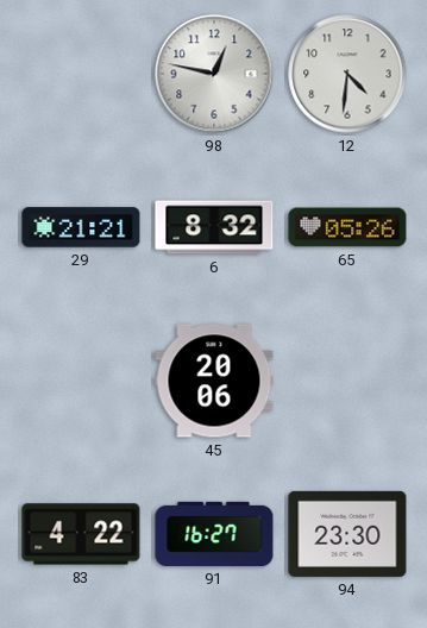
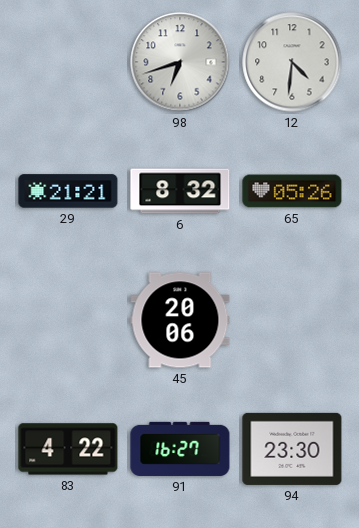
98: 12:47 -> 6:42 (180, 62)
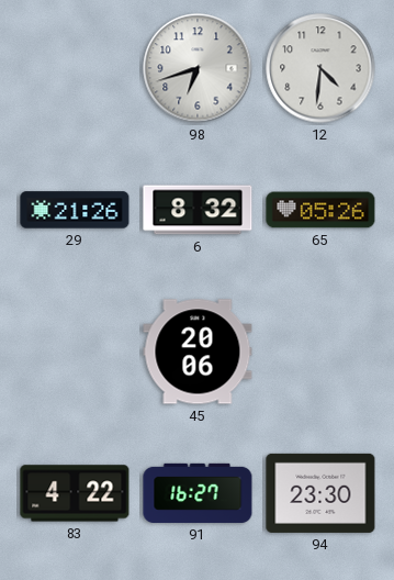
29: 21:21 -> 21:26 (75, 210)
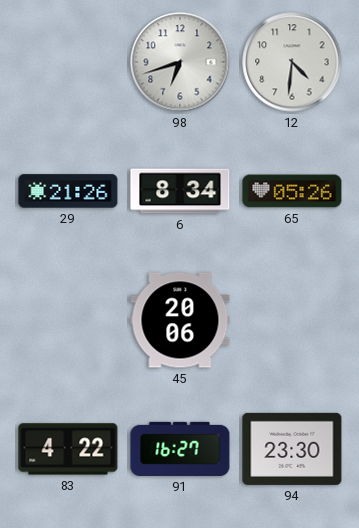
6: 8:32 -> 8:34 (180, 191)
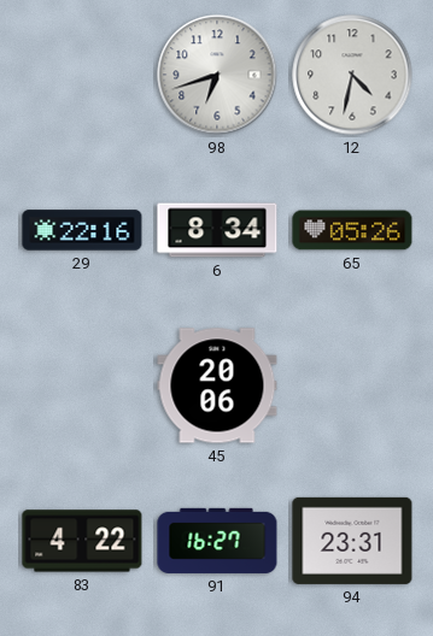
12: 4:31 -> 4:32 (352, 75)
29: 21:26 -> 22:16 (82, 230)
94: 23:30 -> 23:31 (352, 541)
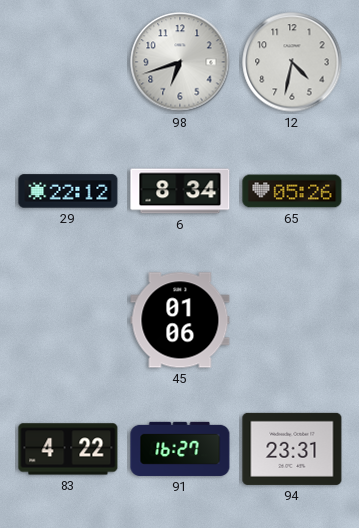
29: 22:16 -> 22:12 (68, 191)
45: 20:06 -> 01:06 (180, 320)
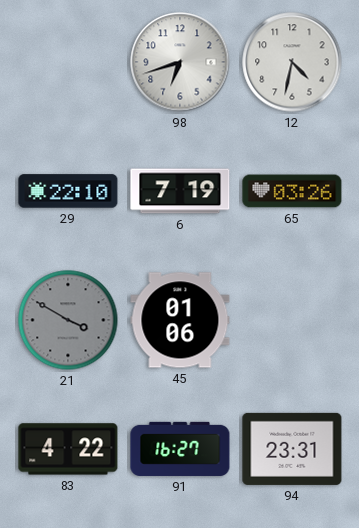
29: 22:12 -> 22:10 (68, 191)
6: 8:34 -> 7:19 (180, 191)
65: 05:26 -> 03:26 (292, 191)
21: none -> 3:50 (68, 320)
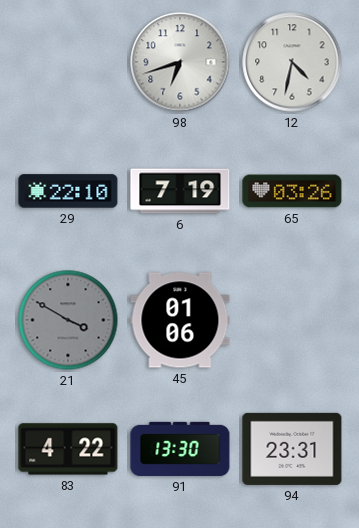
91: 16:27 -> 13:30 (180, 449)
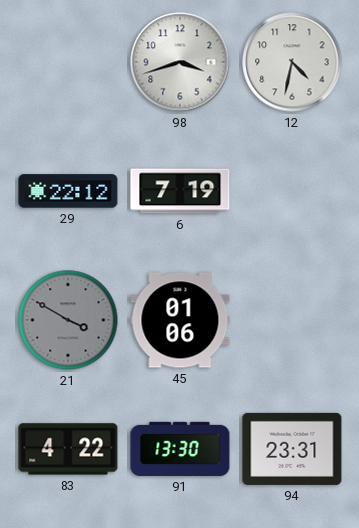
98: 6:42 -> 3:42 (180, 62)
29: 22:10 -> 22:12 (68, 191)
65: 03:26 -> none (292, 191)
